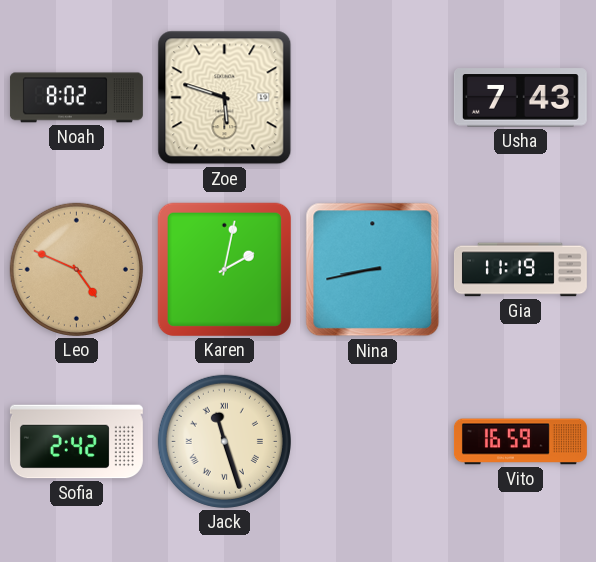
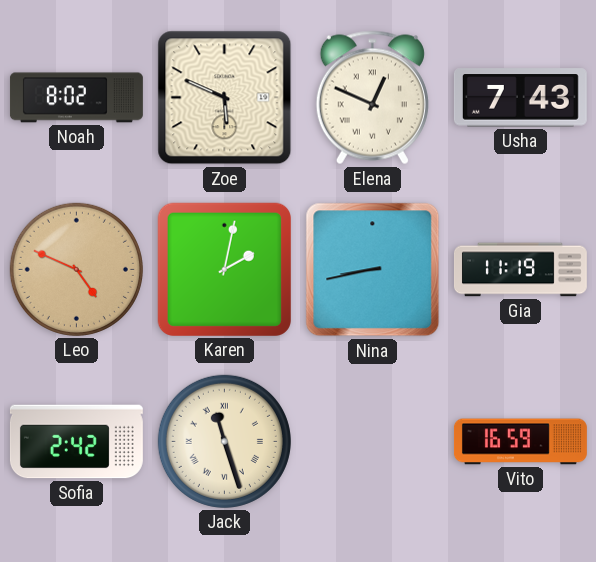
Zoe: 5:48 -> 5:49 (225, 98)
Elena: none -> 12:49 (372, 98)
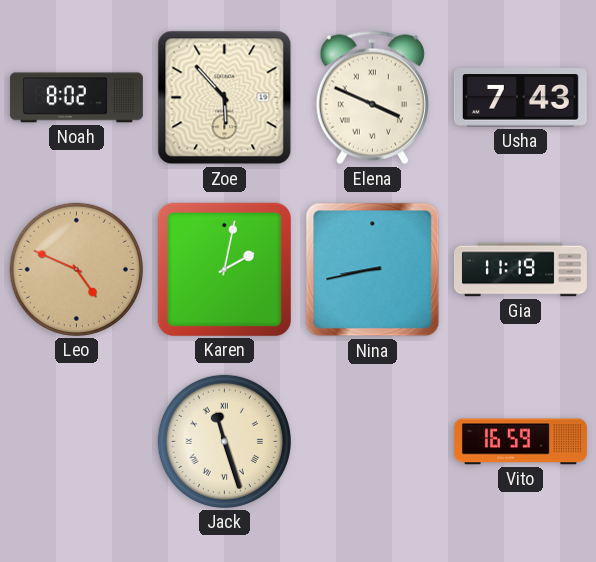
Zoe: 5:49 -> 5:53 (225, 98)
Elena: 12:49 -> 3:49 (372, 98)
Sofia: 2:42 -> none (76, 442)
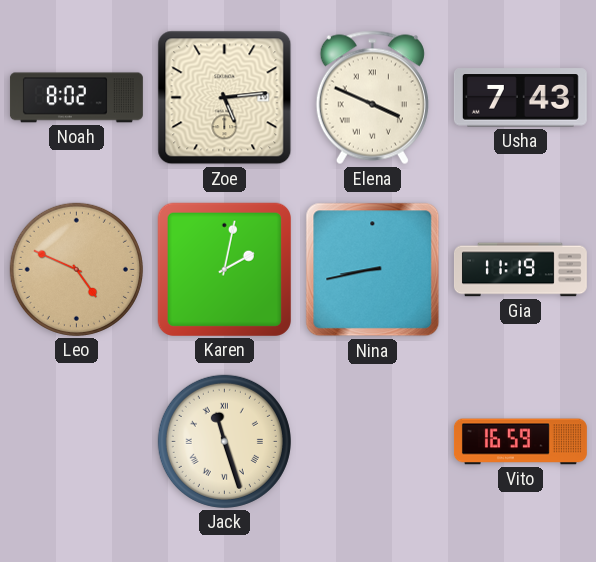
Zoe: 5:53 -> 5:14 (225, 98)
